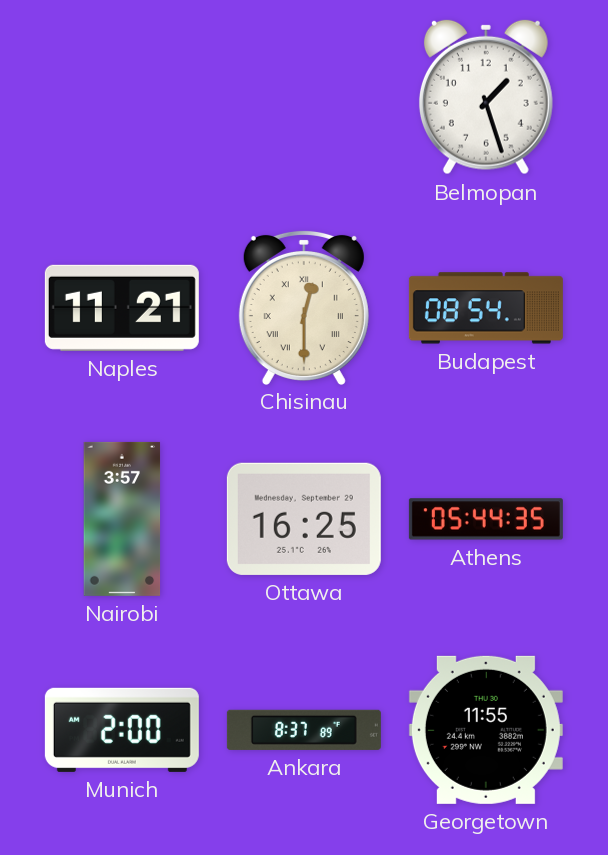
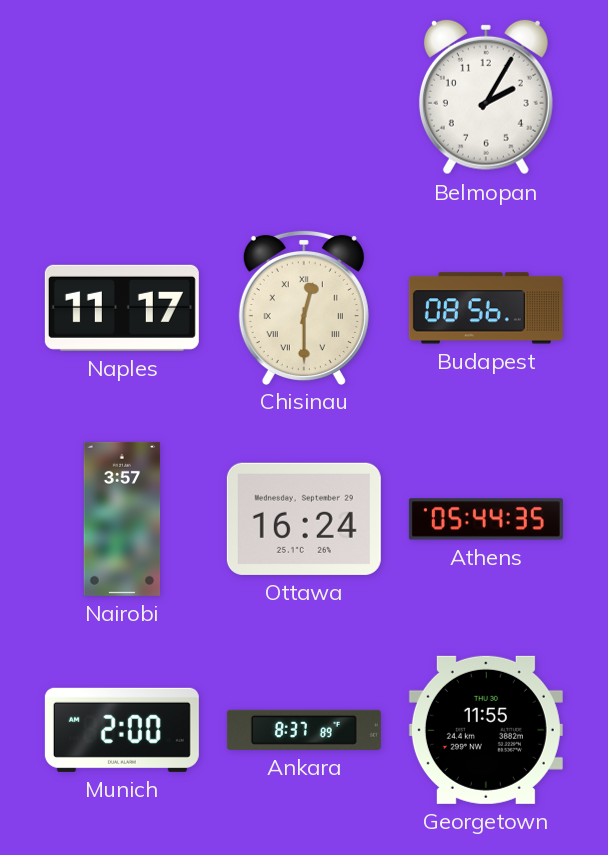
Belmopan: 1:27 -> 2:05 (486, 97)
Naples: 11:21 -> 11:17 (122, 308)
Budapest: 08:54 -> 08:56 (486, 308)
Ottawa: 16:25 -> 16:24 (304, 519)
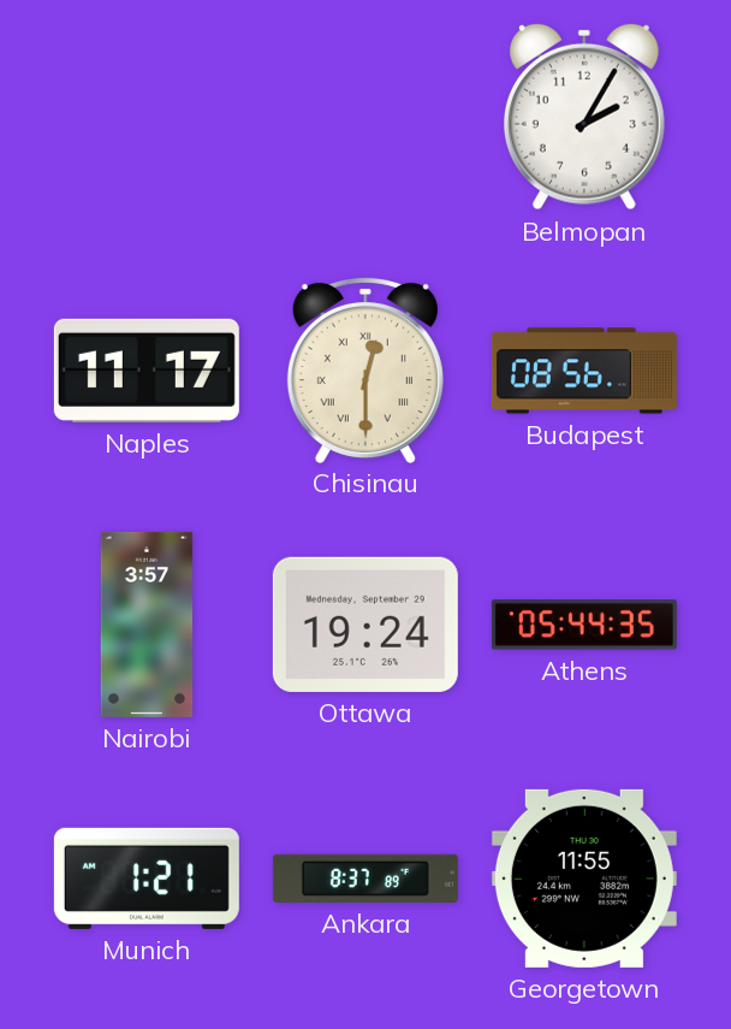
Ottawa: 16:24 -> 19:24 (365, 625)
Munich: 2:00 -> 1:21 (147, 879)
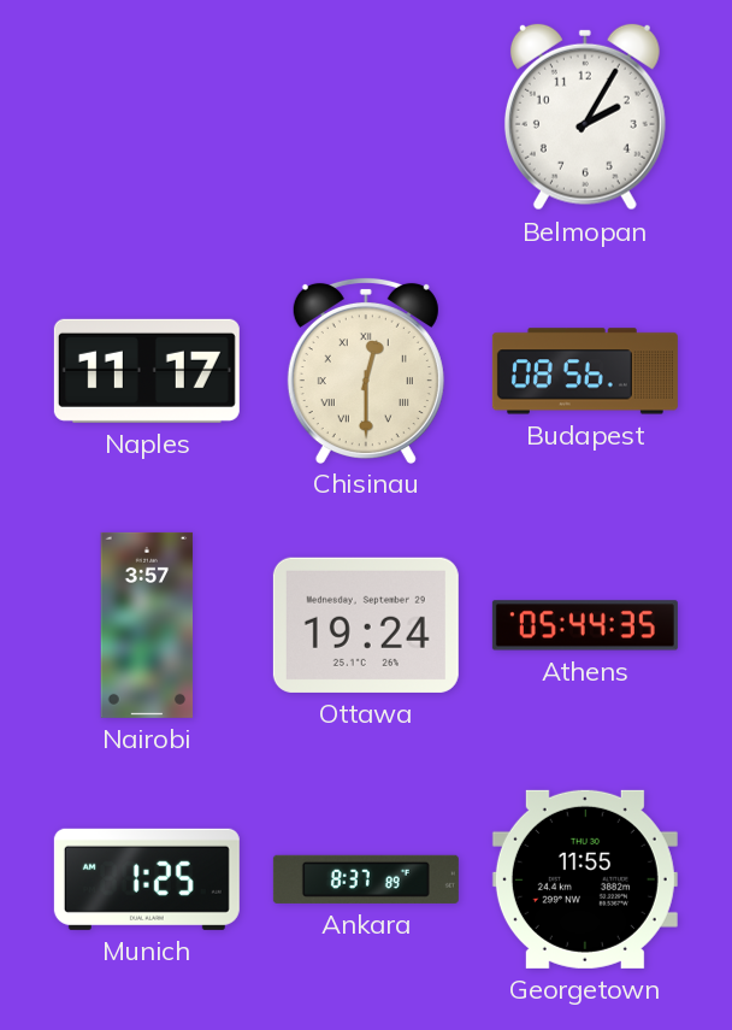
Munich: 1:21 -> 1:25 (147, 879)
